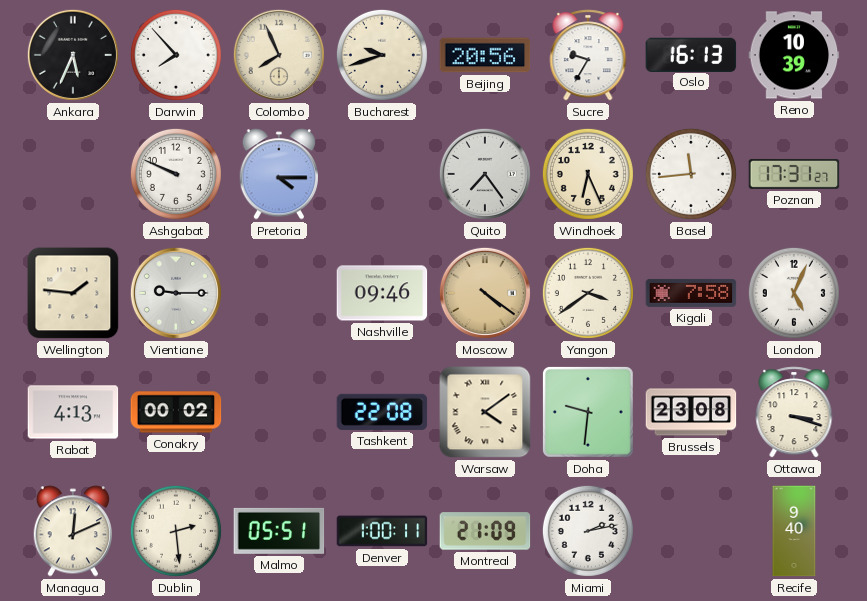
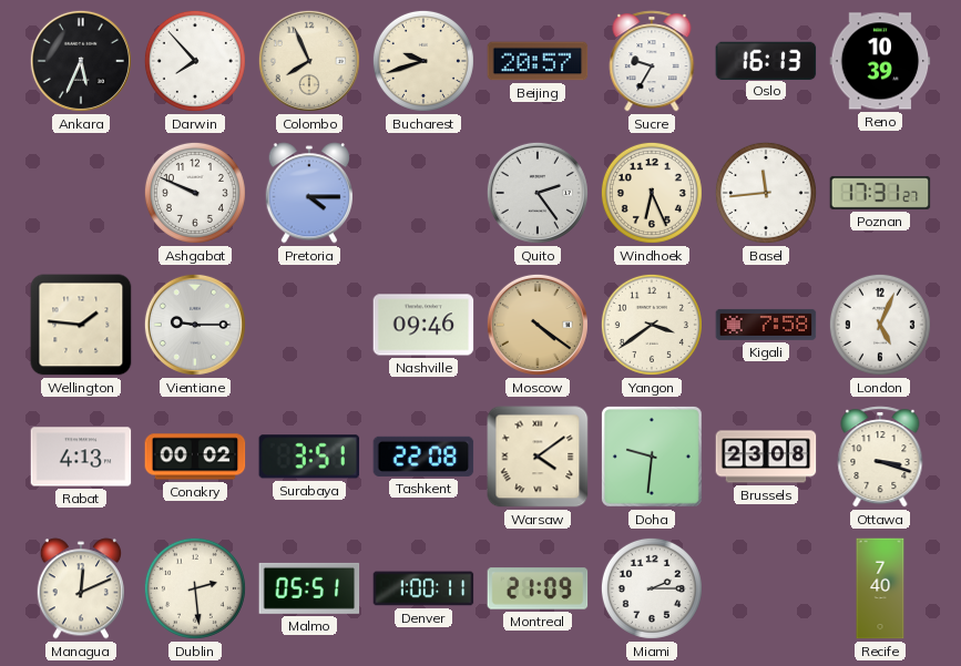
Beijing: 20:56 -> 20:57 (538, 61)
Quito: 7:24 -> 2:24 (538, 193)
Surabaya: none -> 3:51 (309, 457)
Miami: 2:13 -> 2:15 (652, 588)
Recife: 9:40 -> 7:40 (880, 588)
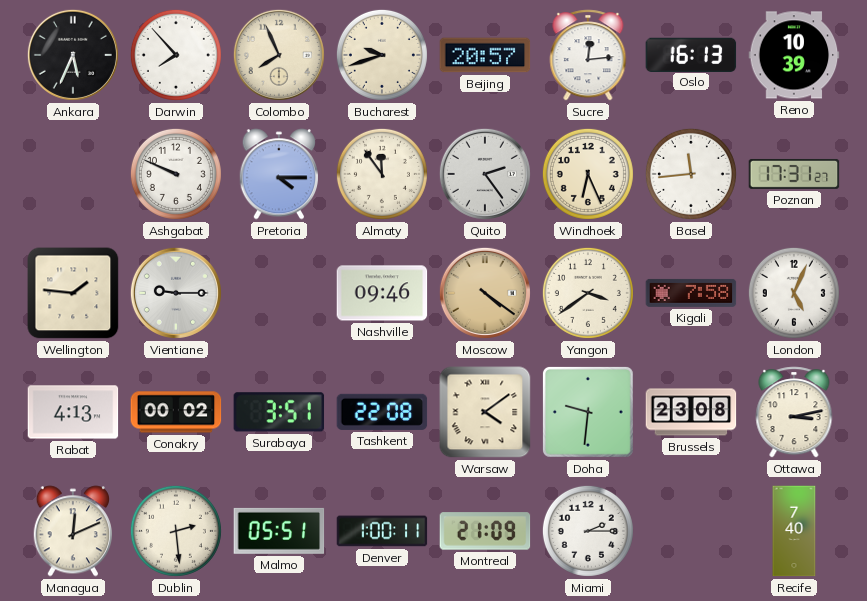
Sucre: 9:35 -> 12:14 (588, 55)
Almaty: none -> 11:54 (382, 174)
Ottawa: 3:18 -> 3:13 (794, 412)
